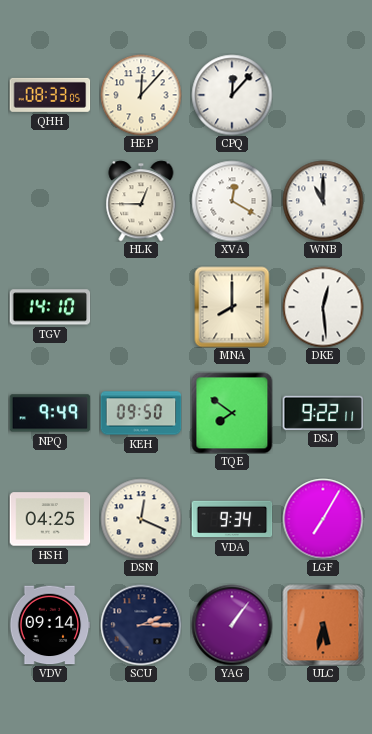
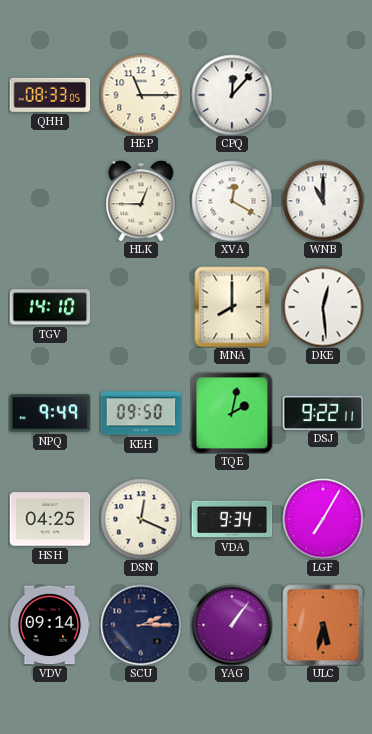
HEP: 12:07 -> 11:15 (141, 95)
TQE: 7:51 -> 2:02 (232, 413)
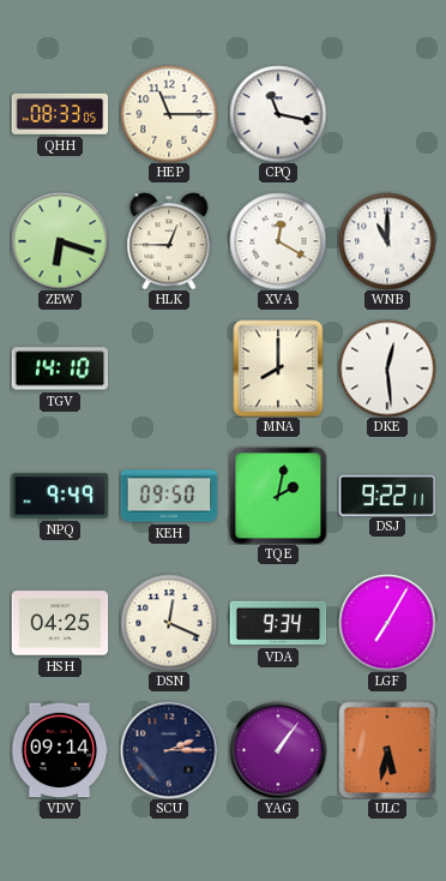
CPQ: 12:07 -> 11:17 (278, 114)
ZEW: none -> 6:18 (60, 241)
